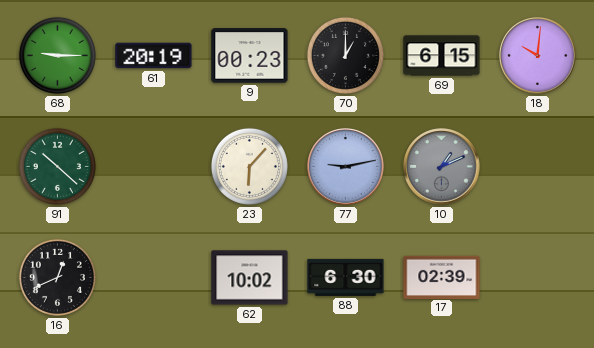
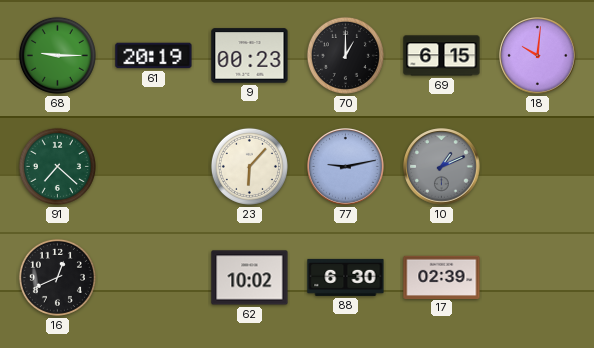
91: 10:22 -> 7:22 (57, 166)
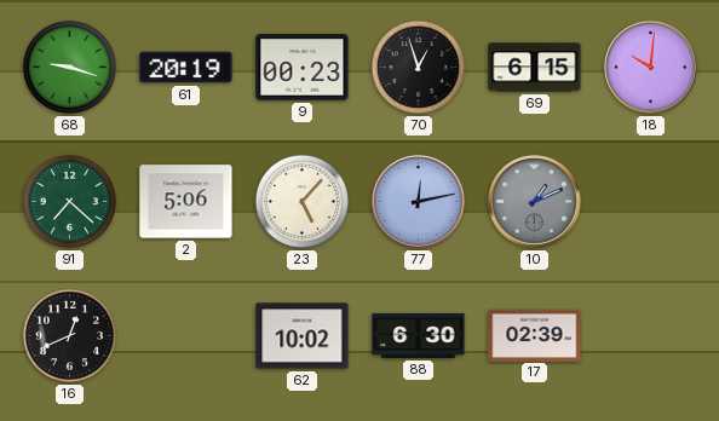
68: 9:15 -> 9:18 (69, 67)
70: 1:00 -> 12:57 (418, 67)
2: none -> 5:06 (186, 202)
23: 6:07 -> 5:07 (301, 201)
77: 9:13 -> 12:13 (419, 202)
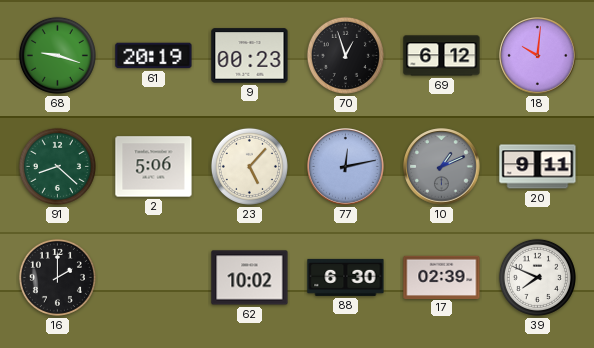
69: 6:15 -> 6:12 (442, 56)
91: 7:22 -> 8:22 (57, 166)
20: none -> 9:11 (538, 167)
16: 12:41 -> 2:00 (57, 277)
39: none -> 7:49 (537, 277)
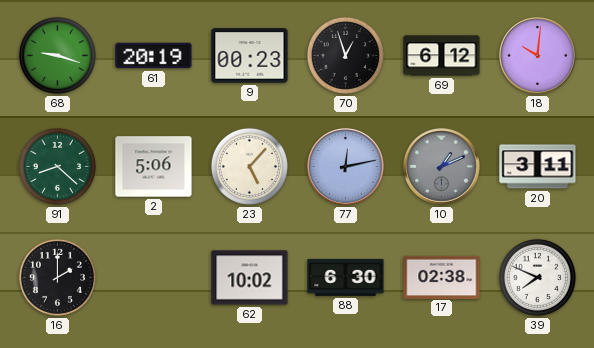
20: 9:11 -> 3:11 (538, 167)
17: 02:39 -> 02:38 (442, 277)
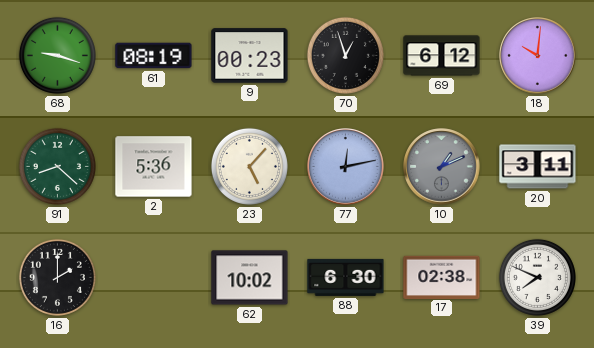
61: 20:19 -> 08:19 (154, 56)
2: 5:06 -> 5:36 (154, 167)
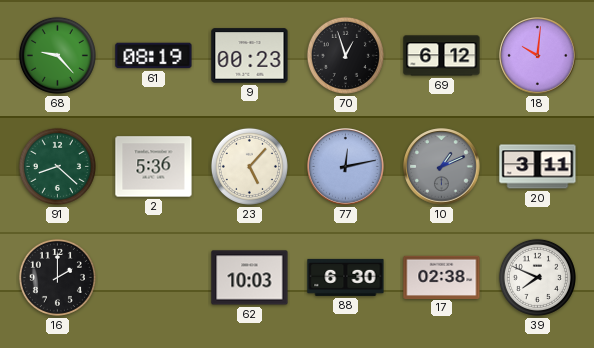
68: 9:18 -> 9:23 (57, 55)
62: 10:02 -> 10:03 (250, 278)
